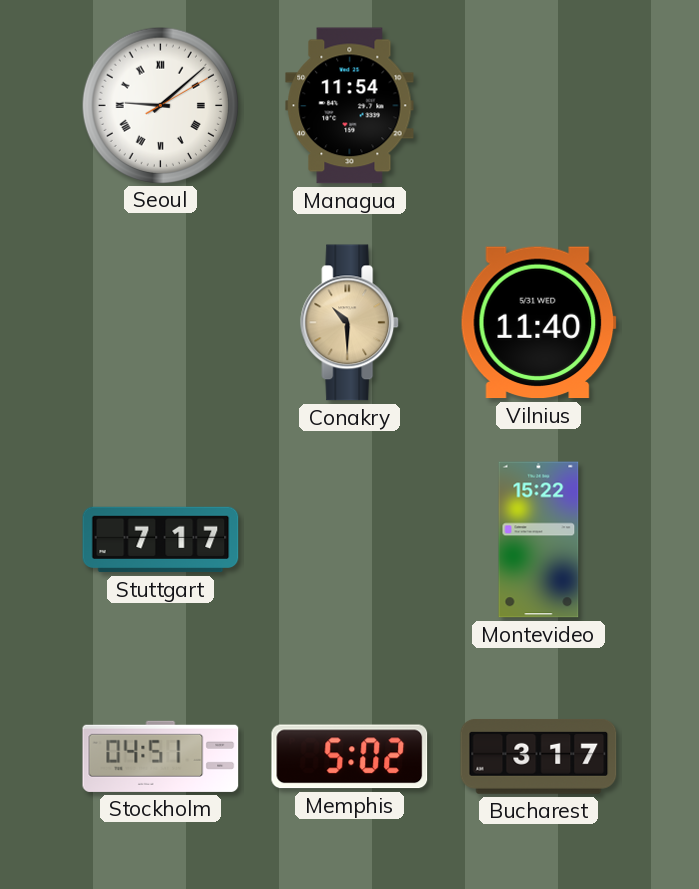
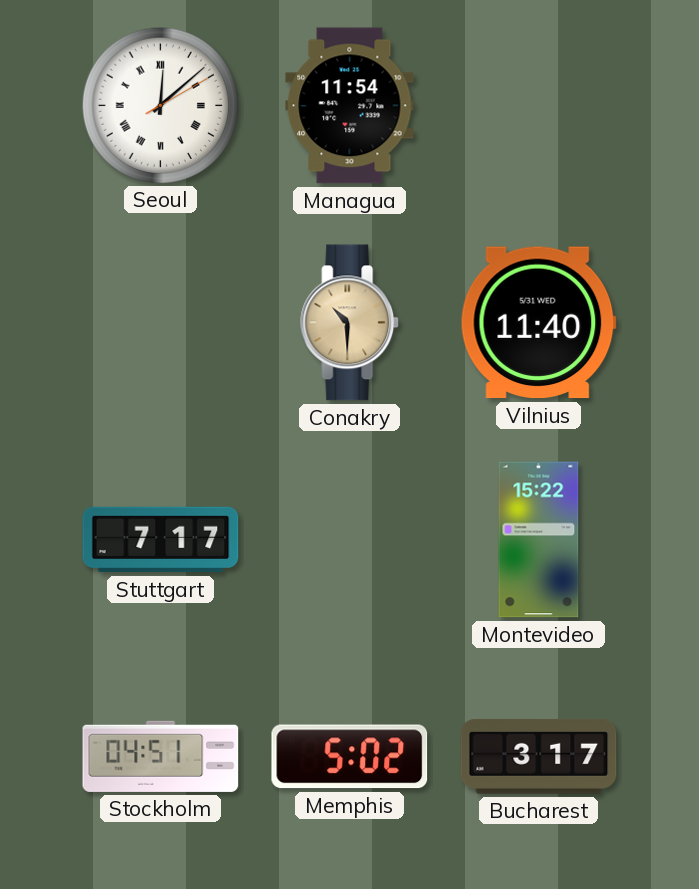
Seoul: 9:08 -> 12:08 (160, 105)
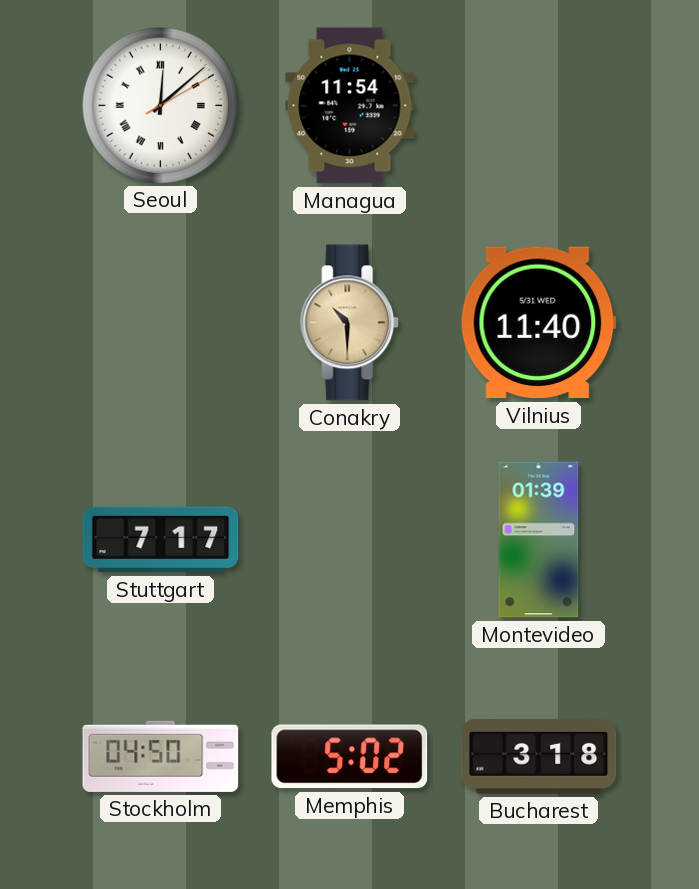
Montevideo: 15:22 -> 01:39 (539, 540)
Stockholm: 04:51 -> 04:50 (161, 756)
Bucharest: 3:17 -> 3:18 (539, 756)
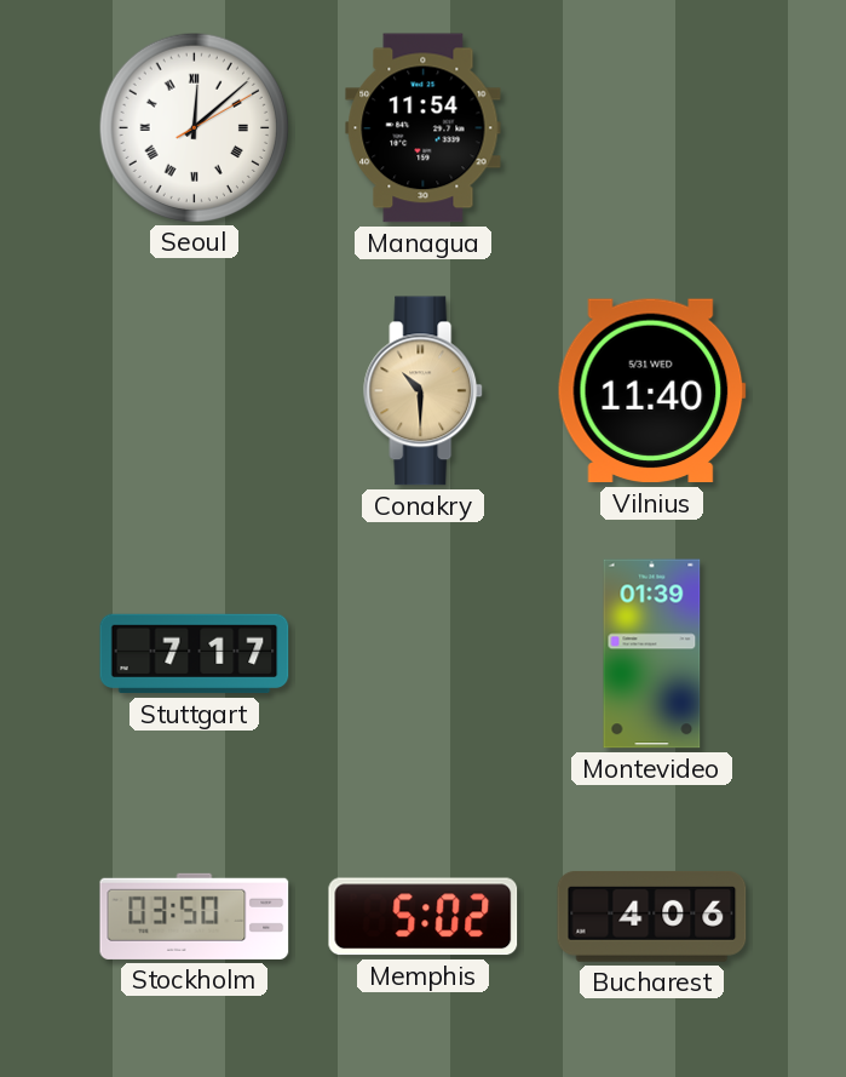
Stockholm: 04:50 -> 03:50 (195, 916)
Bucharest: 3:18 -> 4:06 (652, 916)
